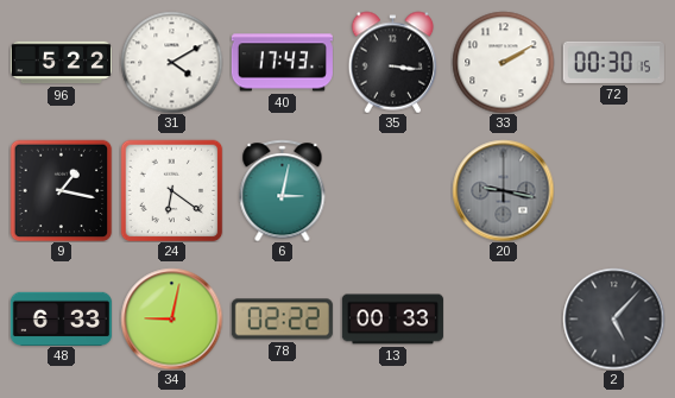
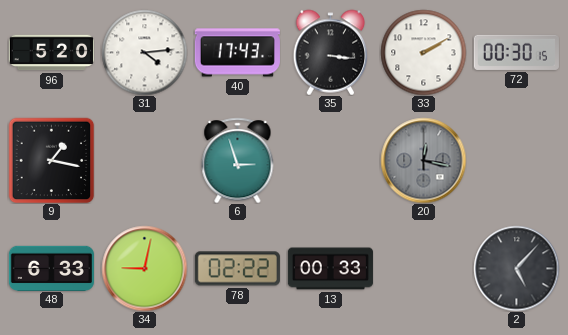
96: 5:22 -> 5:20 (51, 53)
31: 4:10 -> 4:14 (144, 52)
24: 6:21 -> none (171, 190)
6: 3:02 -> 2:57 (238, 160)
20: 9:17 -> 12:17 (423, 160)
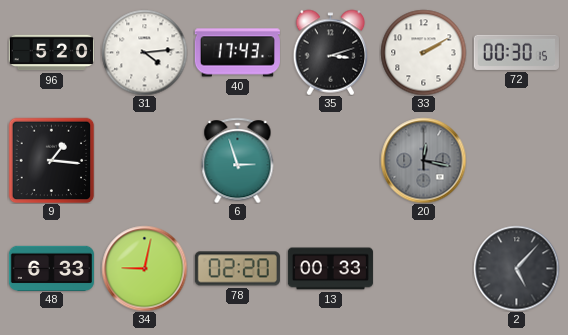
35: 3:16 -> 3:12 (331, 52)
9: 1:17 -> 1:16 (51, 160)
78: 02:22 -> 02:20 (237, 269)
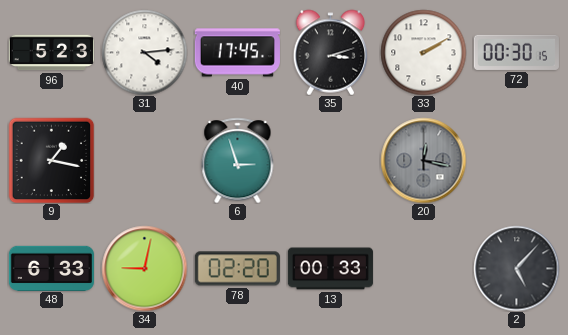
96: 5:20 -> 5:23 (51, 53)
40: 17:43 -> 17:45 (237, 53)
9: 1:16 -> 1:17 (51, 160)
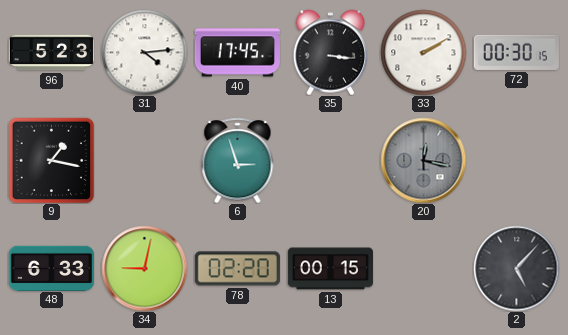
35: 3:12 -> 3:16 (331, 52)
13: 00:33 -> 00:15 (330, 269)
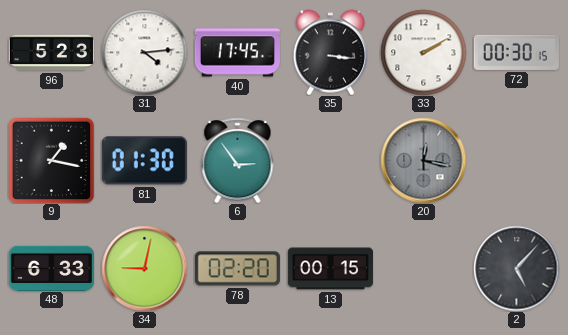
81: none -> 01:30 (144, 161)
6: 2:57 -> 2:54 (238, 160)
